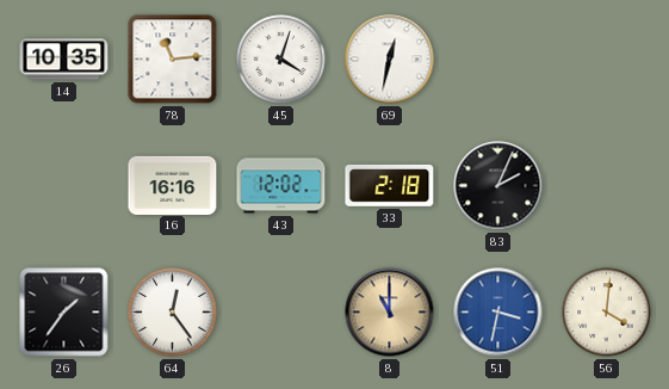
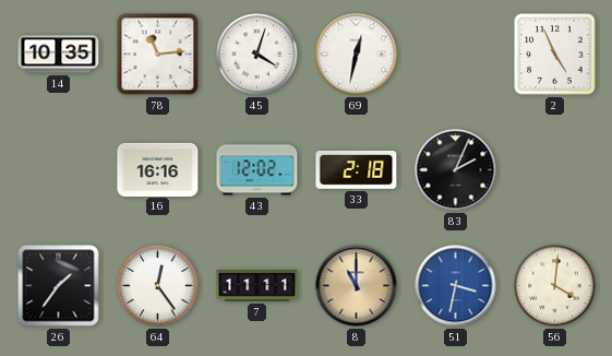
2: none -> 4:56 (555, 55)
7: none -> 11:11 (257, 286)
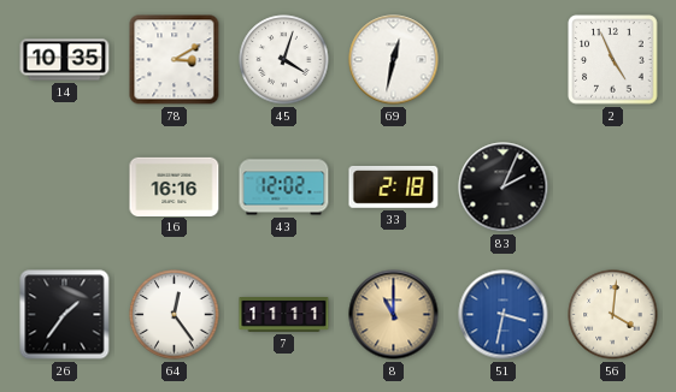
78: 11:14 -> 3:10 (175, 60)
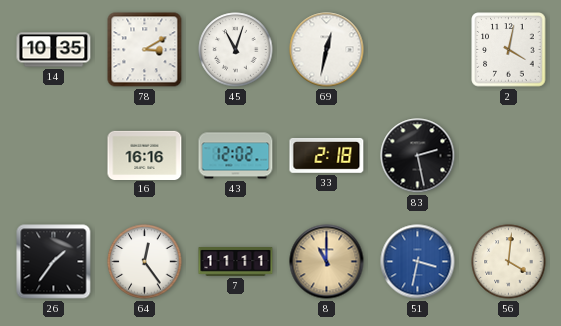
45: 4:03 -> 11:03 (236, 50)
2: 4:56 -> 4:02 (509, 50)
83: 2:04 -> 2:28 (418, 156)
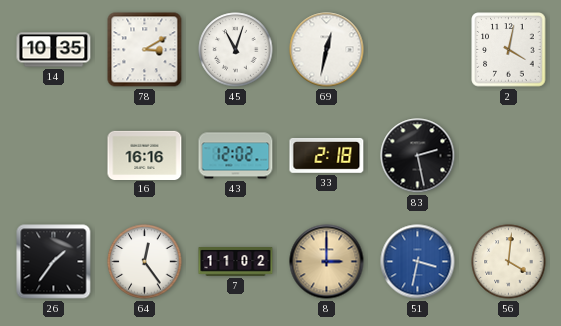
7: 11:11 -> 11:02 (236, 262)
8: 11:00 -> 3:00 (327, 262)
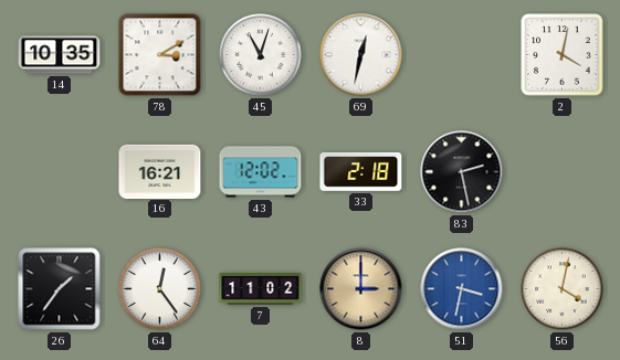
16: 16:16 -> 16:21 (160, 171)
56: 4:01 -> 4:02 (563, 289)
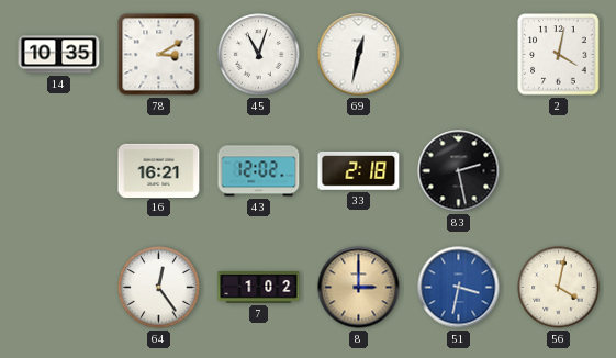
26: 1:36 -> none (60, 289)
7: 11:02 -> 1:02 (259, 288)
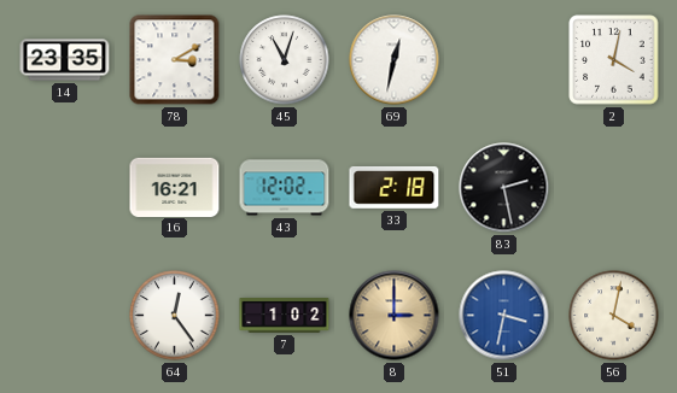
14: 10:35 -> 23:35 (65, 60)
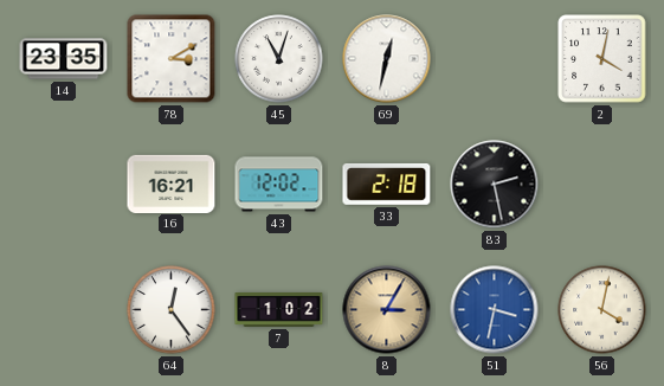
8: 3:00 -> 3:05 (387, 310)
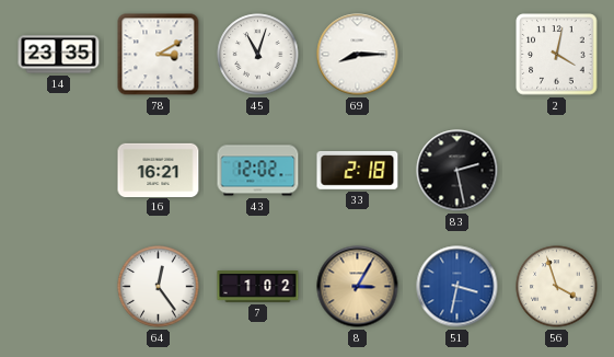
69: 12:32 -> 8:15 (358, 55)
56: 4:02 -> 3:57 (557, 287)
